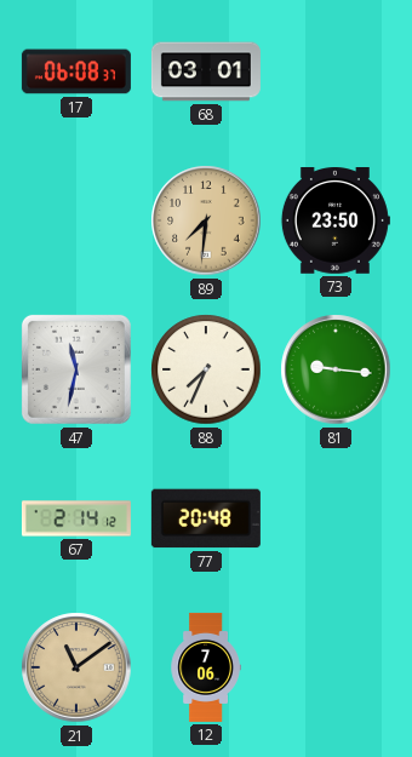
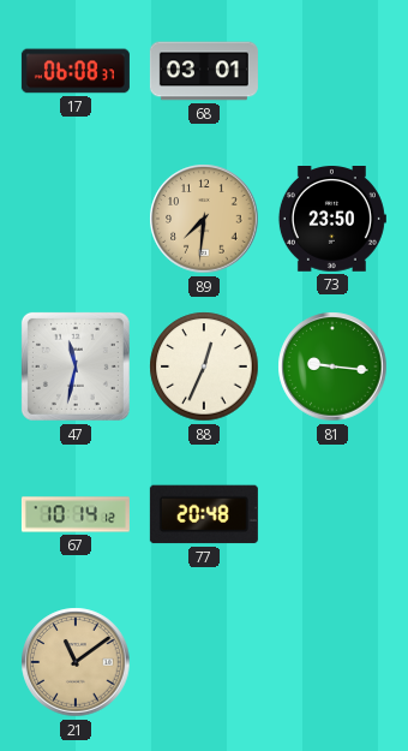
88: 7:34 -> 12:34 (204, 366)
67: 2:14 -> 10:14 (76, 514)
12: 7:06 -> none (206, 667)
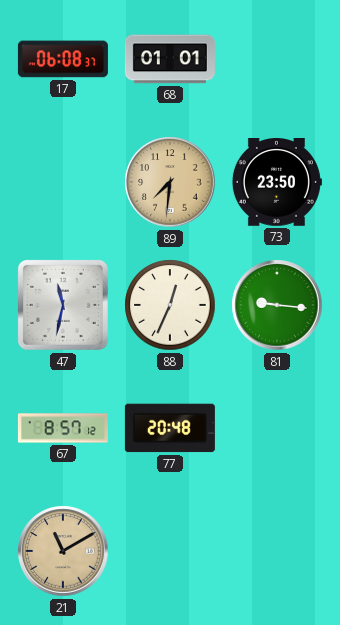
68: 03:01 -> 01:01 (170, 59)
67: 10:14 -> 8:57 (63, 428)
21: 11:09 -> 11:10 (63, 551)
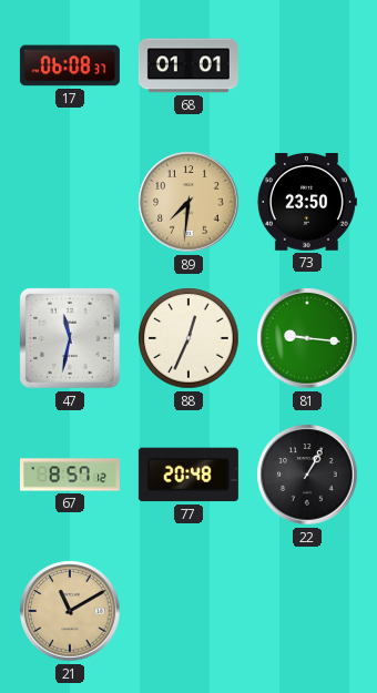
22: none -> 1:05 (307, 475)
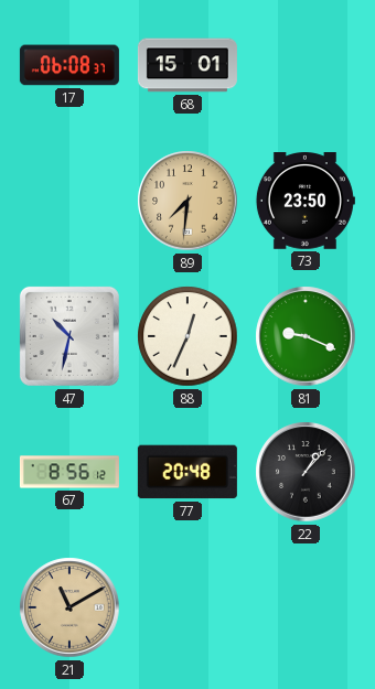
68: 01:01 -> 15:01 (187, 65)
47: 11:32 -> 10:32 (69, 336)
81: 9:16 -> 9:19 (306, 336)
67: 8:57 -> 8:56 (69, 472)
22: 1:05 -> 1:07 (306, 472)
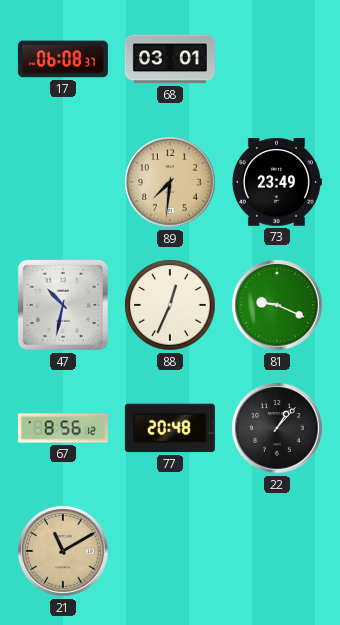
68: 15:01 -> 03:01 (170, 59)
73: 23:50 -> 23:49 (277, 183)
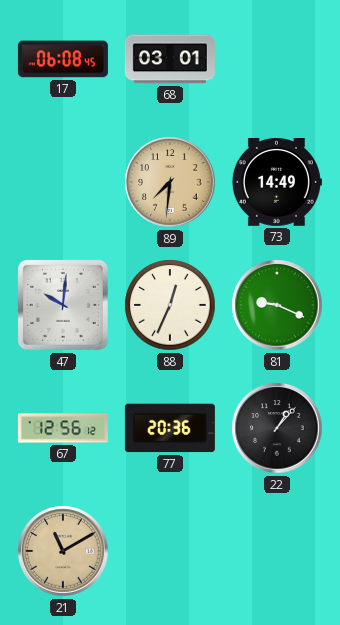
17: 06:08:37 -> 06:08:45 (63, 59)
73: 23:49 -> 14:49 (277, 183)
47: 10:32 -> 10:01 (63, 305)
67: 8:56 -> 12:56 (63, 428)
77: 20:48 -> 20:36 (170, 428)
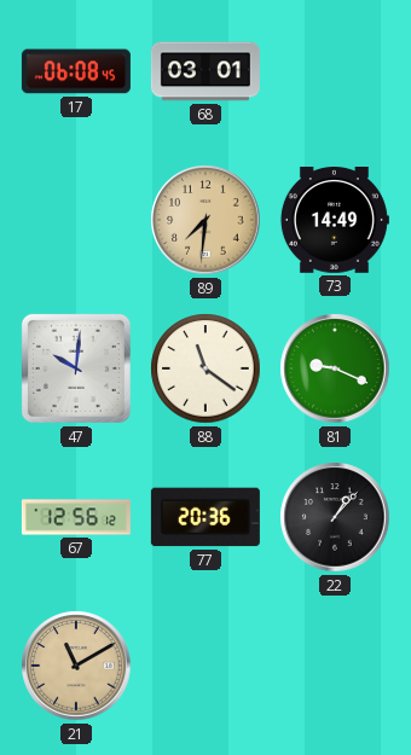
88: 12:34 -> 11:21 (205, 368)
